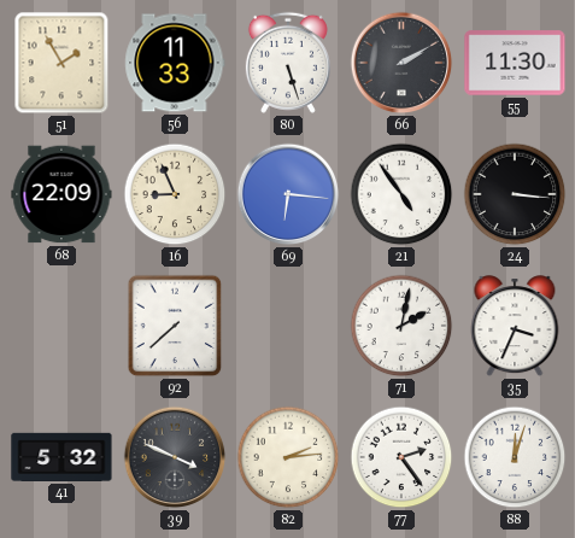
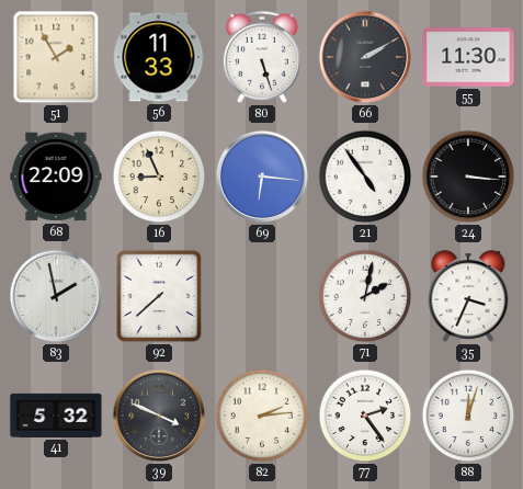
83: none -> 1:58 (56, 296)
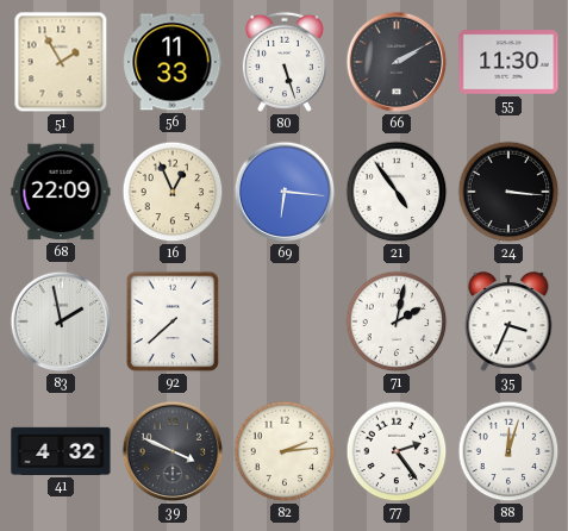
16: 8:56 -> 12:56 (173, 192)
41: 5:32 -> 4:32 (61, 451)
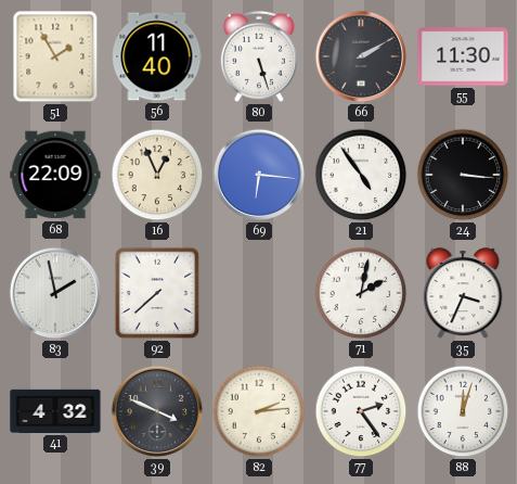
56: 11:33 -> 11:40 (157, 56)
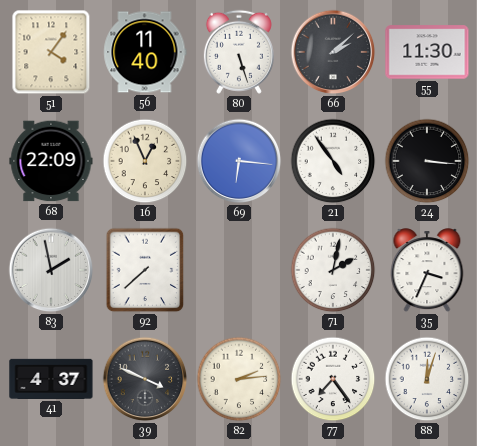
51: 1:55 -> 4:06 (51, 52)
66: 2:10 -> 2:08 (333, 52)
41: 4:32 -> 4:37 (51, 379)
77: 2:24 -> 7:24 (333, 379)
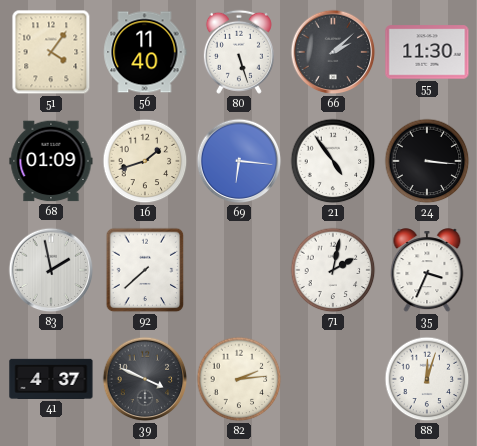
68: 22:09 -> 01:09 (51, 161)
16: 12:56 -> 1:42 (145, 161)
77: 7:24 -> none (333, 379)
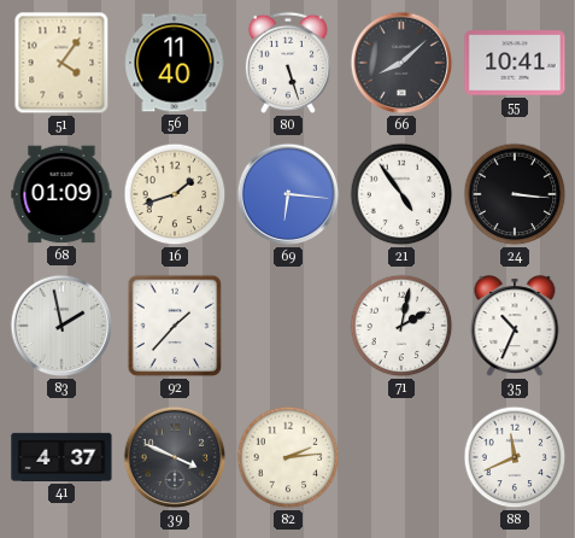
66: 2:08 -> 8:08 (401, 63)
55: 11:30 -> 10:41 (515, 63)
92: 7:38 -> 1:37 (175, 326)
35: 3:34 -> 10:34 (515, 327)
88: 12:03 -> 11:41 (515, 457)
